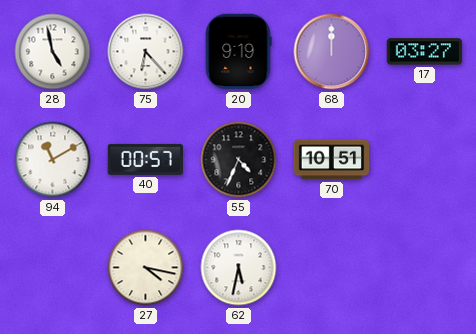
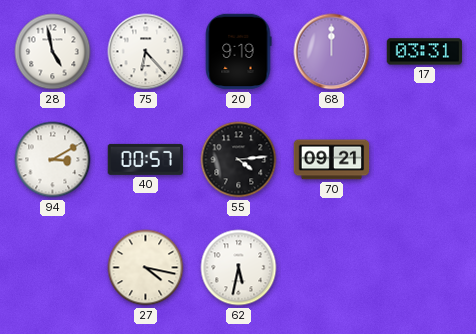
17: 03:27 -> 03:31 (425, 52)
94: 11:10 -> 3:10 (53, 160)
55: 4:34 -> 4:14 (239, 160)
70: 10:51 -> 09:21 (332, 160)
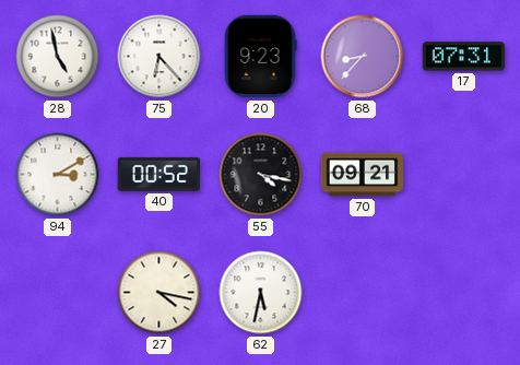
20: 9:19 -> 9:23 (260, 57)
68: 12:00 -> 8:37 (363, 57)
17: 03:31 -> 07:31 (464, 57)
40: 00:57 -> 00:52 (158, 174)
55: 4:14 -> 4:17 (261, 175)
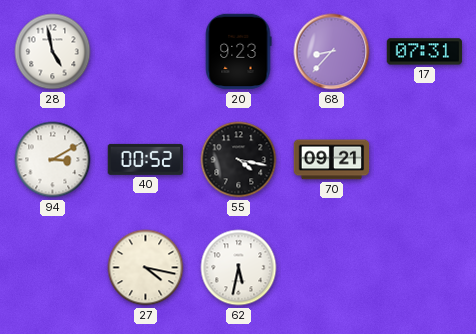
75: 6:23 -> none (159, 57)
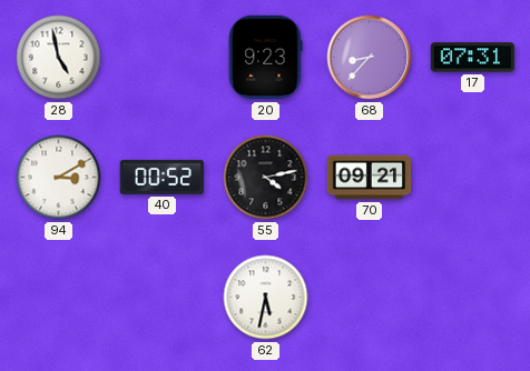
55: 4:17 -> 4:13 (266, 178)
27: 4:17 -> none (146, 268)
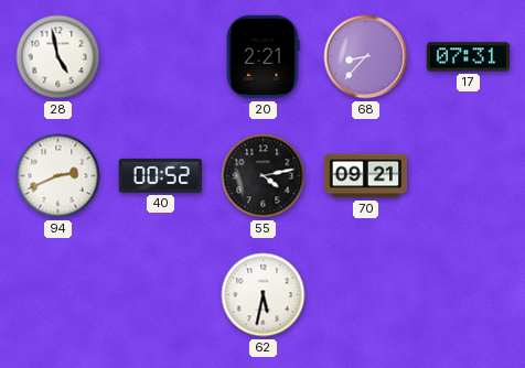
20: 9:23 -> 2:21 (262, 57)
94: 3:10 -> 2:41 (58, 176)
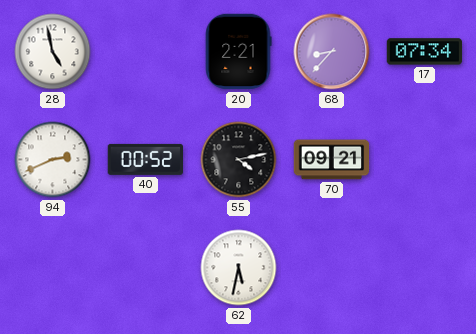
17: 07:31 -> 07:34 (425, 52)
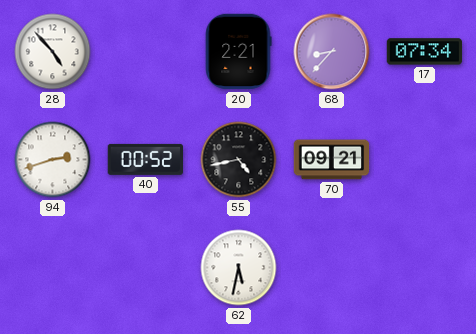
28: 4:58 -> 4:53 (53, 52)
94: 2:41 -> 2:42 (53, 160)
55: 4:13 -> 4:43 (239, 160)
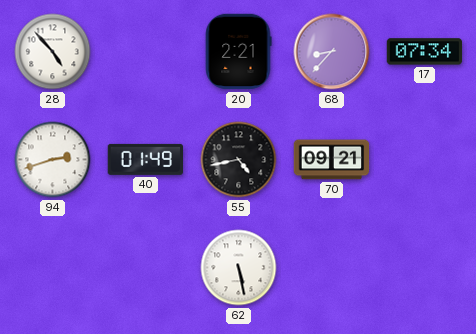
40: 00:52 -> 01:49 (145, 159)
62: 5:32 -> 5:28 (239, 268)
